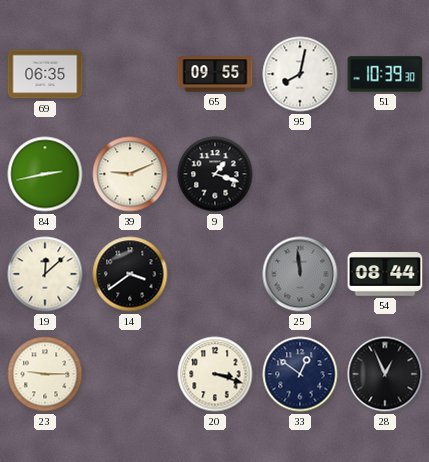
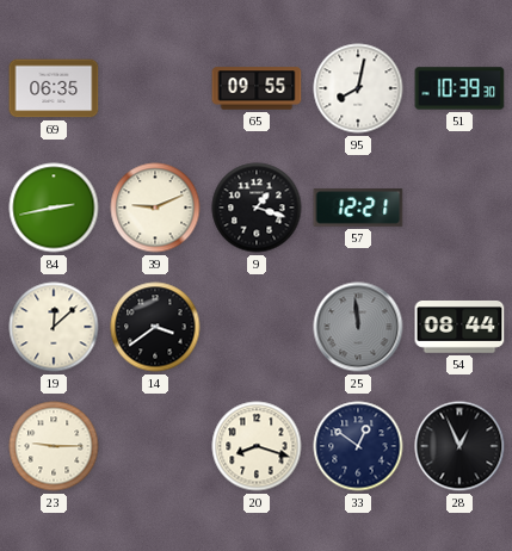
57: none -> 12:21 (358, 208)
20: 3:18 -> 8:18 (257, 446)
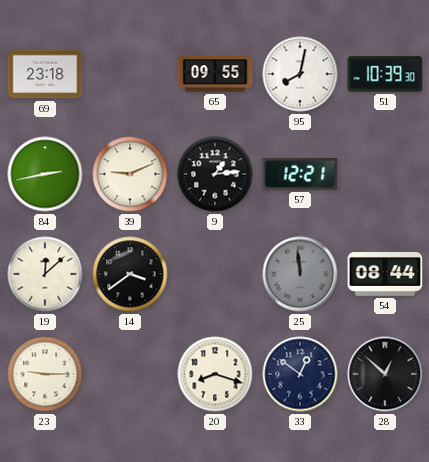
69: 06:35 -> 23:18 (45, 74)
9: 1:18 -> 1:14 (215, 174)
28: 12:56 -> 12:52 (385, 374)
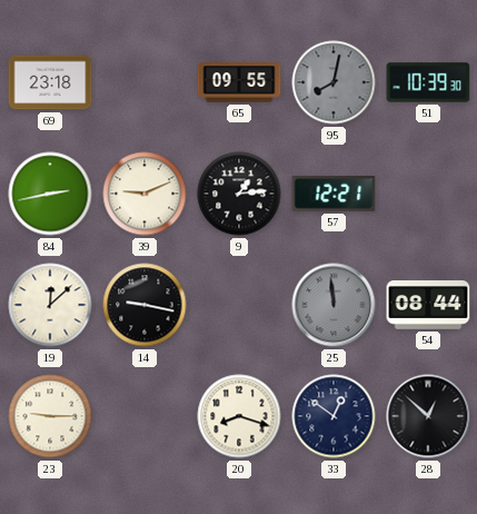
95 dial: white -> grey (334, 82)
14: 3:39 -> 9:17 (145, 305)
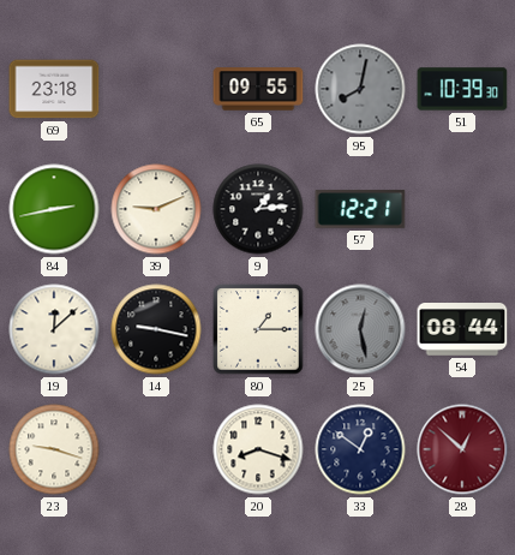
80: none -> 1:15 (258, 329)
25: 11:59 -> 12:28 (360, 329)
23: 9:15 -> 9:18 (54, 449)
28 dial: black -> burgundy (462, 449)
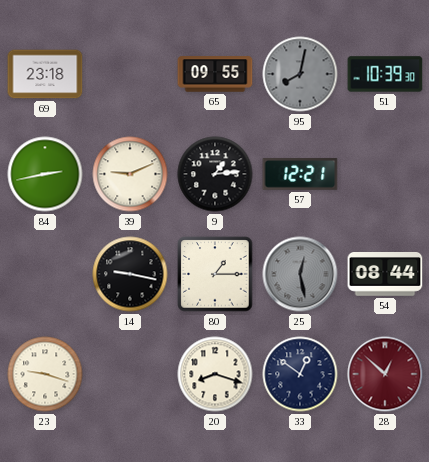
19: 12:08 -> none (54, 329)
